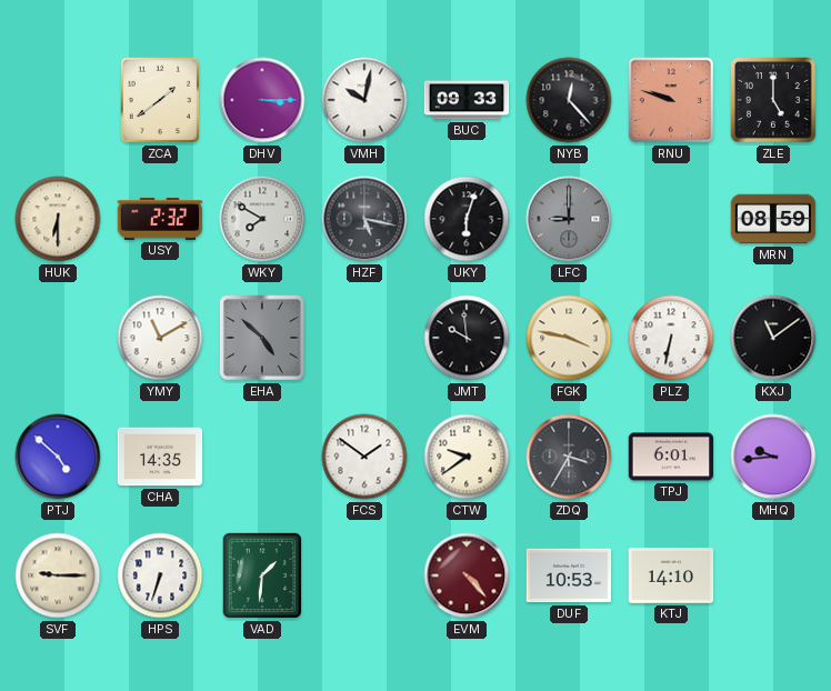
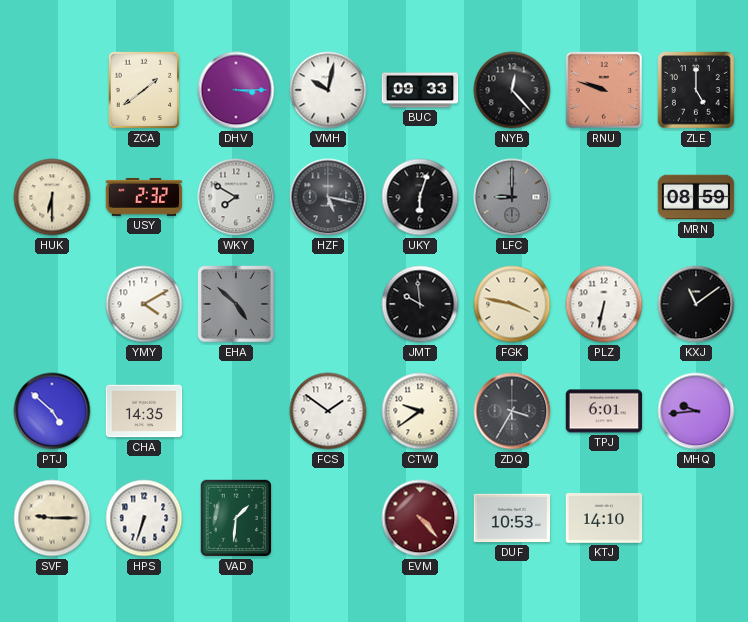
YMY: 11:10 -> 4:10 (144, 304)
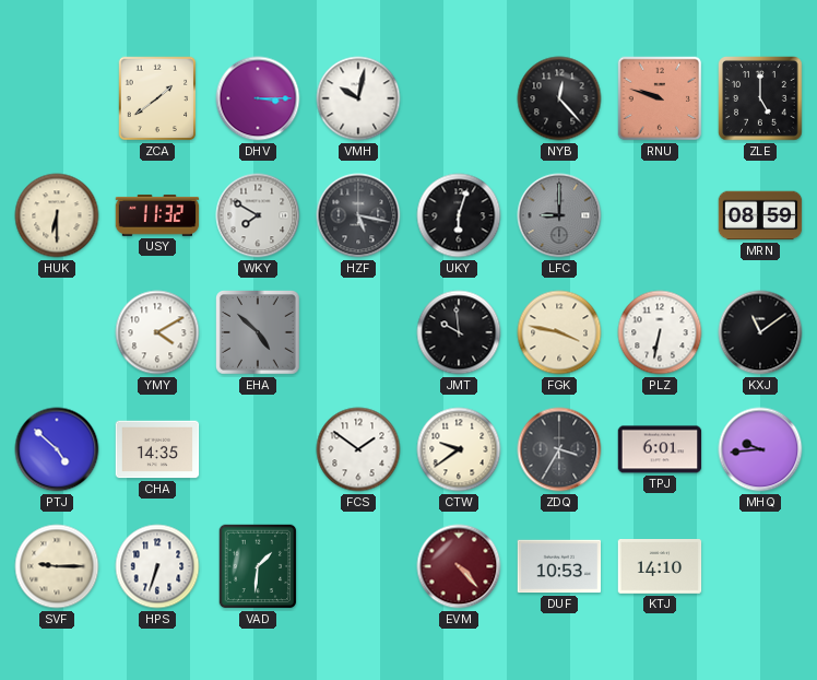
BUC: 09:33 -> none (420, 90)
USY: 2:32 -> 11:32 (157, 215)
